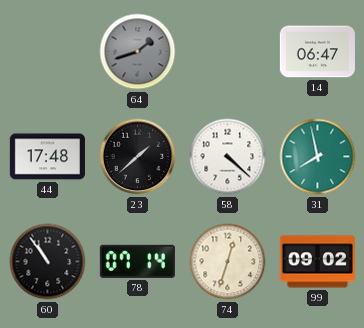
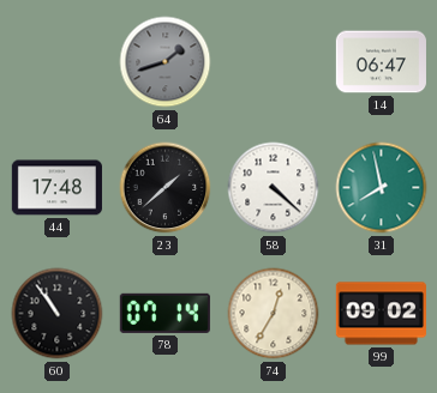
74: 12:33 -> 12:35 (274, 314)
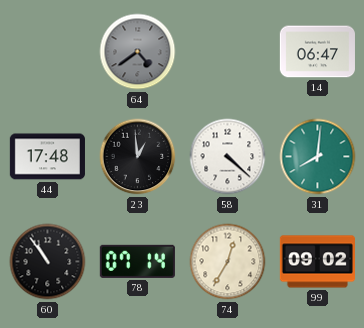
64: 1:42 -> 4:39 (138, 52)
23: 1:38 -> 12:59 (138, 157)
31: 7:58 -> 8:01 (318, 157)
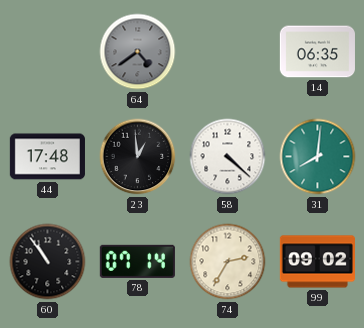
14: 06:47 -> 06:35 (317, 52)
74: 12:35 -> 2:35 (228, 262)
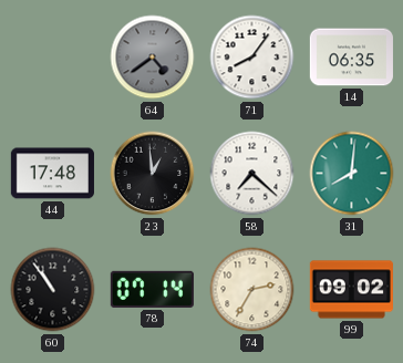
71: none -> 8:06 (252, 58)
58: 4:22 -> 7:22 (252, 174)
